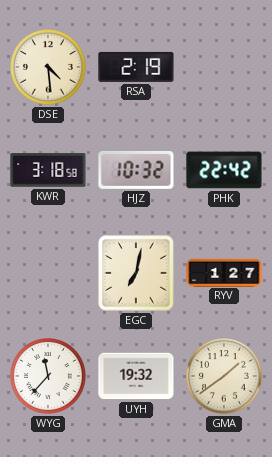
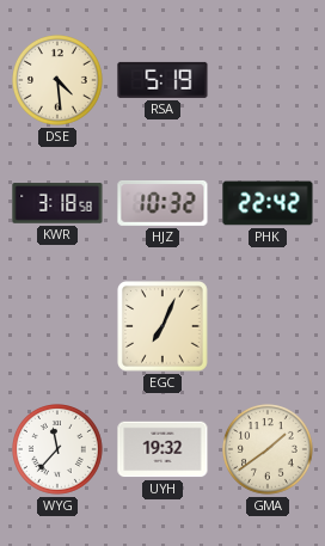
RSA: 2:19 -> 5:19 (162, 80)
EGC: 7:02 -> 7:04 (164, 327)
RYV: 1:27 -> none (224, 272)
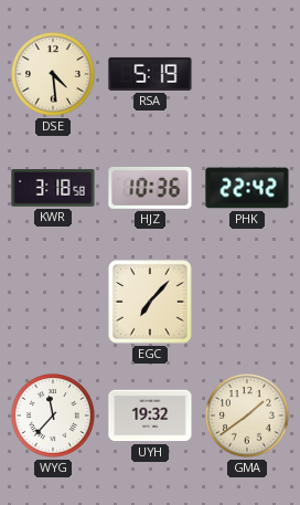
HJZ: 10:32 -> 10:36 (150, 189)
EGC: 7:04 -> 7:07 (151, 303)
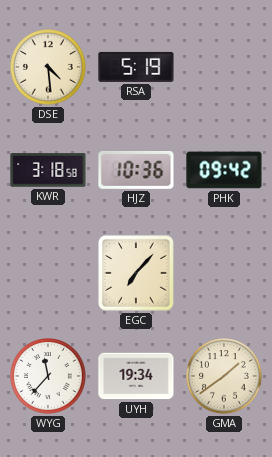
PHK: 22:42 -> 09:42 (224, 170)
UYH: 19:32 -> 19:34 (136, 376)
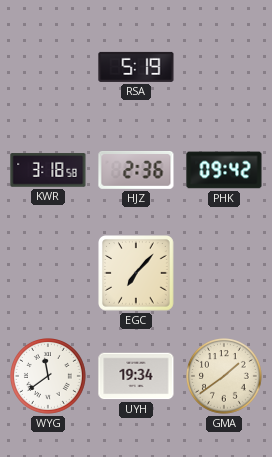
DSE: 4:29 -> none (49, 68)
HJZ: 10:36 -> 2:36 (136, 171)
WYG: 11:37 -> 11:39 (49, 377)
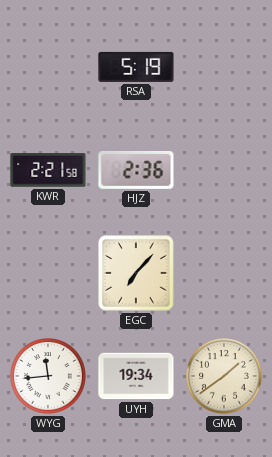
KWR: 3:18 -> 2:21 (48, 170)
PHK: 09:42 -> none (224, 170)
WYG: 11:39 -> 11:44 (49, 377)
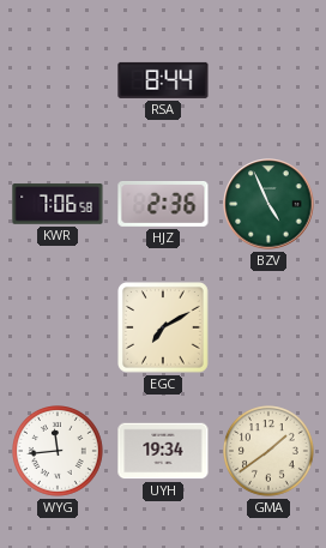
RSA: 5:19 -> 8:44 (163, 80)
KWR: 2:21 -> 7:06 (58, 204)
BZV: none -> 4:56 (268, 204)
EGC: 7:07 -> 7:10 (164, 329)
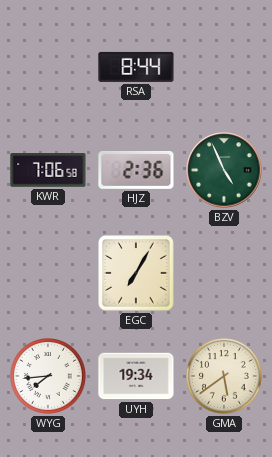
EGC: 7:10 -> 7:05 (137, 274)
WYG: 11:44 -> 7:44 (49, 377)
GMA: 1:39 -> 5:39 (225, 377)
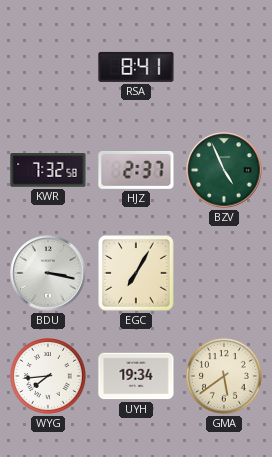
RSA: 8:44 -> 8:41 (136, 67)
KWR: 7:06 -> 7:32 (48, 170)
HJZ: 2:36 -> 2:37 (136, 171)
BDU: none -> 3:17 (48, 273)
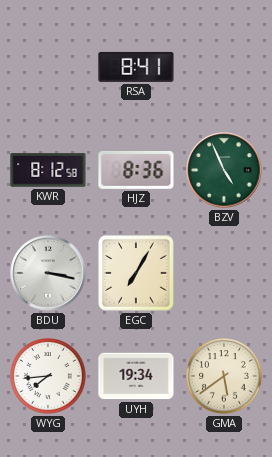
KWR: 7:32 -> 8:12 (48, 170)
HJZ: 2:37 -> 8:36 (136, 171)
